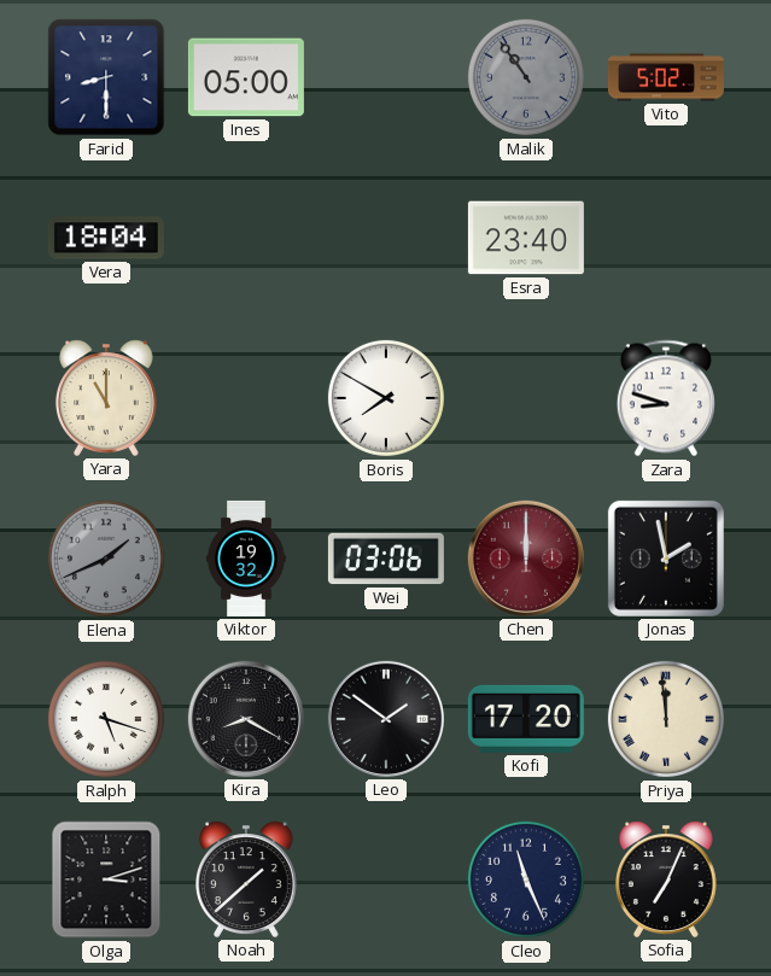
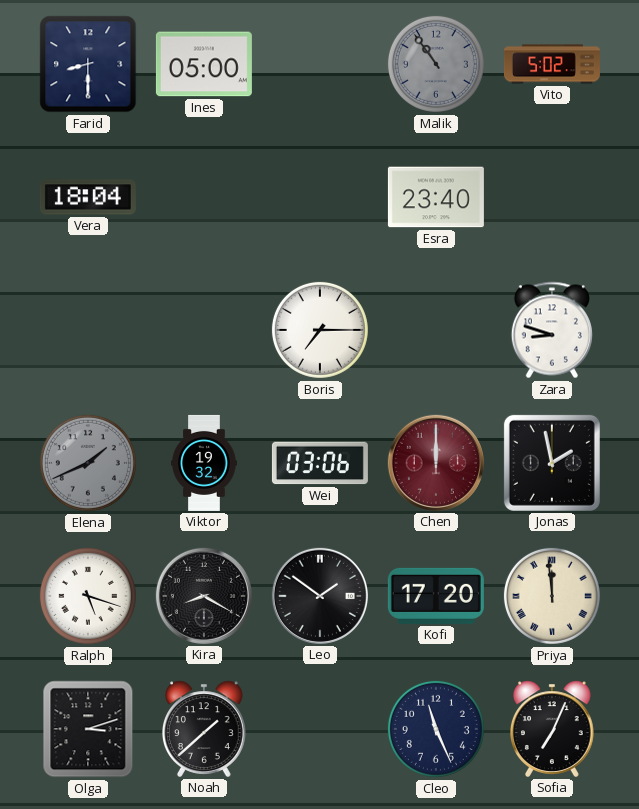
Yara: 11:00 -> none (106, 398)
Boris: 7:50 -> 7:15 (320, 330)
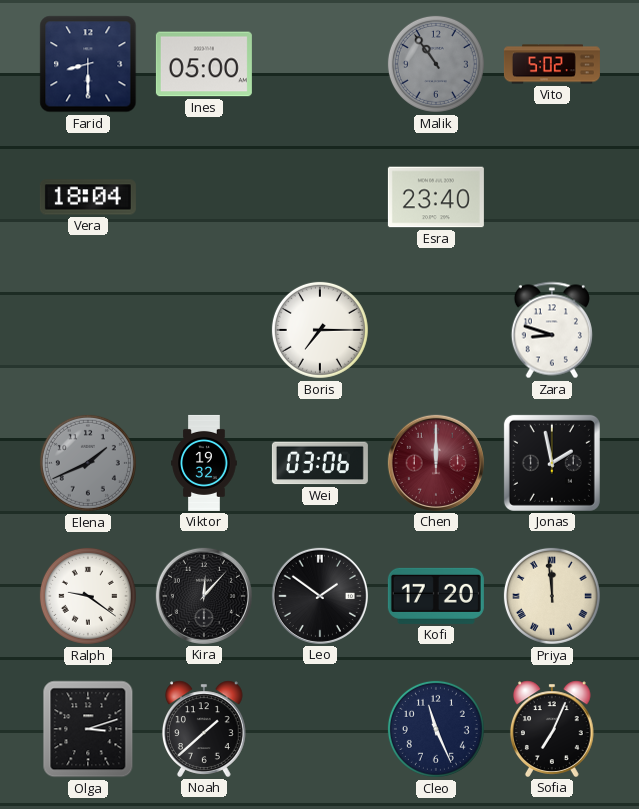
Ralph: 5:18 -> 9:21 (88, 596)
Kira: 8:20 -> 12:07 (204, 596)
